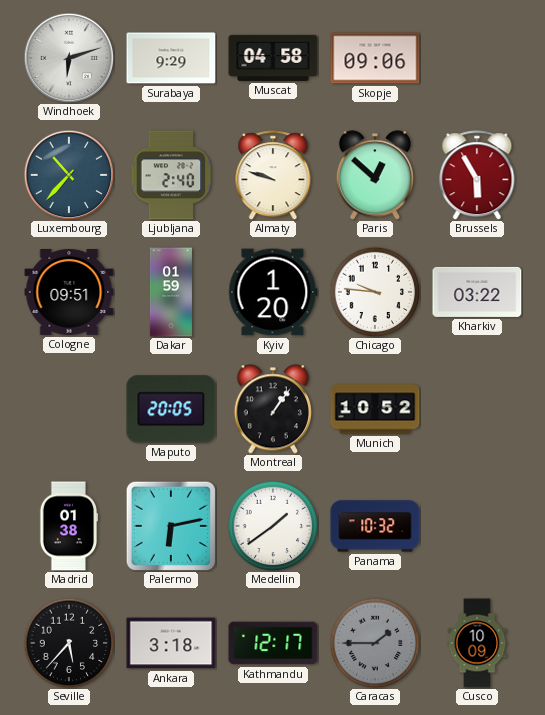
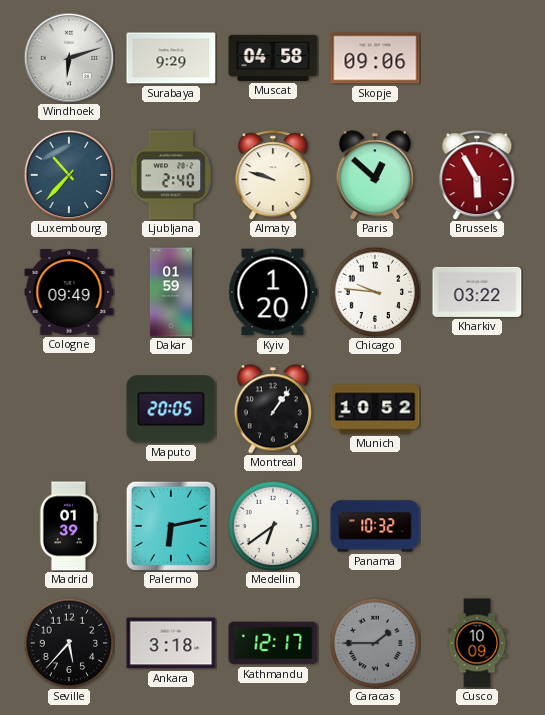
Cologne: 09:51 -> 09:49 (69, 293)
Madrid: 01:38 -> 01:39 (69, 526)
Medellin: 1:39 -> 6:39 (273, 526)
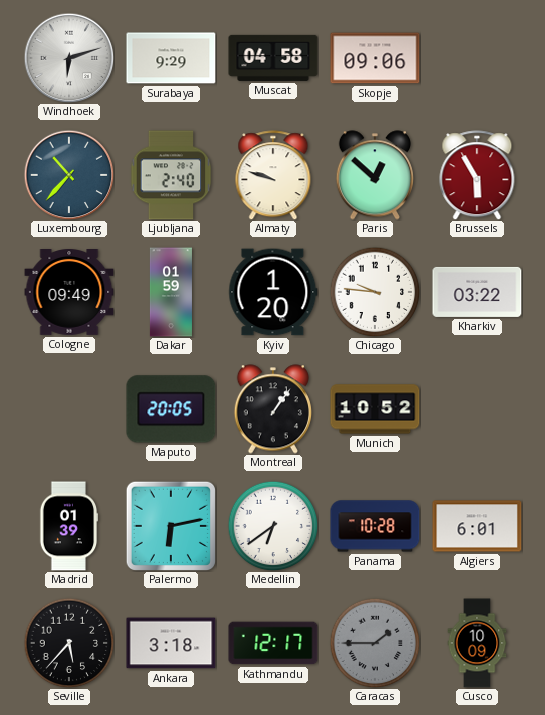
Panama: 10:32 -> 10:28 (375, 526)
Algiers: none -> 6:01 (477, 526)
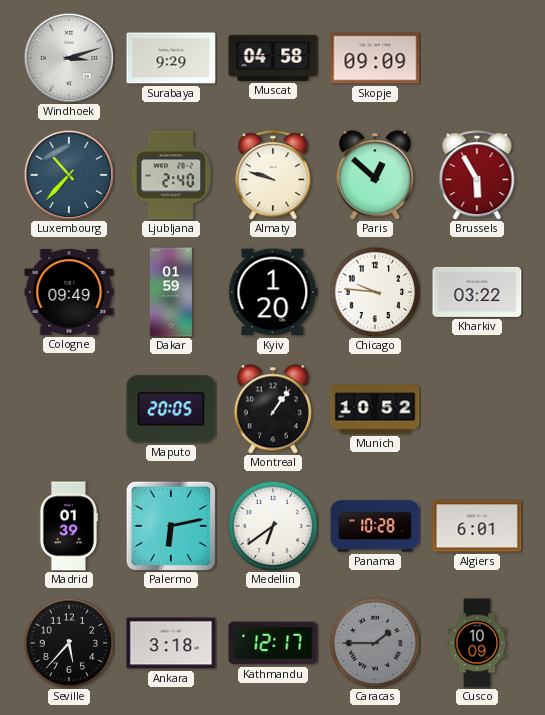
Windhoek: 6:12 -> 3:12 (69, 58)
Skopje: 09:06 -> 09:09 (375, 58)
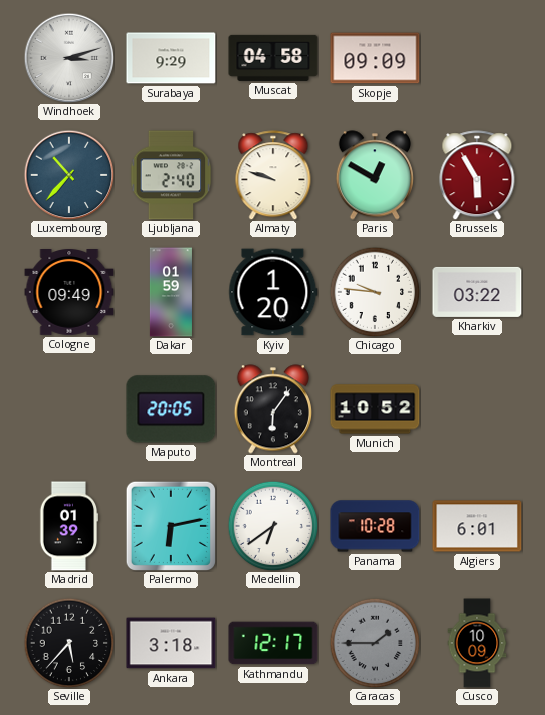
Paris: 12:52 -> 12:50 (375, 175)
Montreal: 1:06 -> 6:06 (273, 409)
